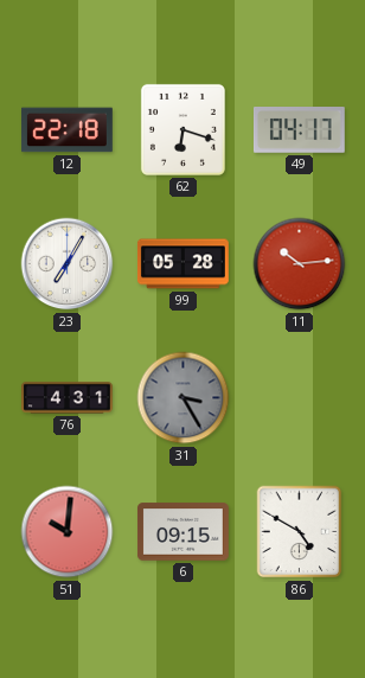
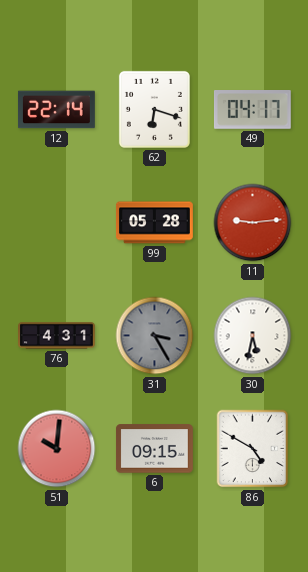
12: 22:18 -> 22:14 (56, 110)
23: 7:05 -> none (68, 264)
11: 10:14 -> 9:14 (253, 223)
30: none -> 5:32 (253, 336)
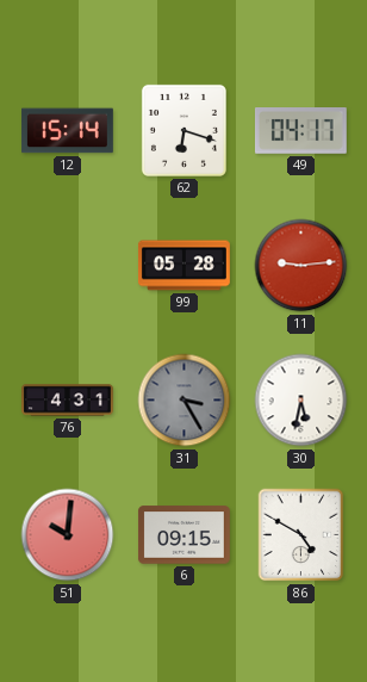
12: 22:14 -> 15:14 (67, 131)
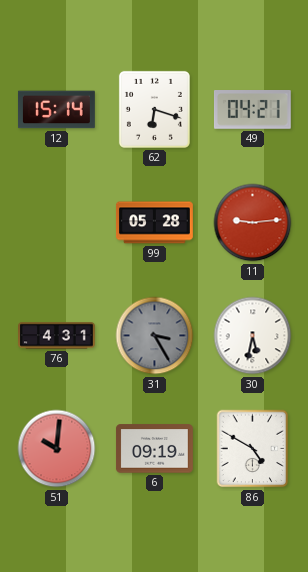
49: 04:17 -> 04:21 (252, 110)
6: 09:15 -> 09:19 (154, 449)
